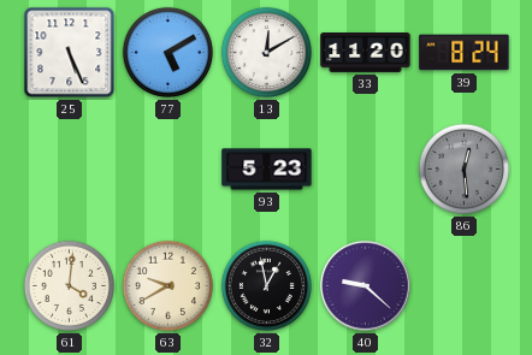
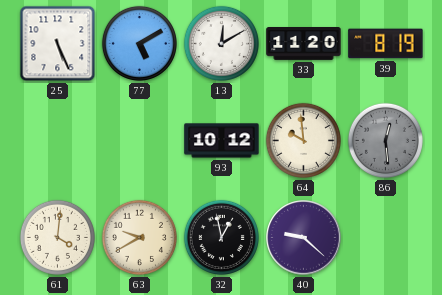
39: 8:24 -> 8:19 (386, 44)
93: 5:23 -> 10:12 (222, 141)
64: none -> 9:59 (303, 140)
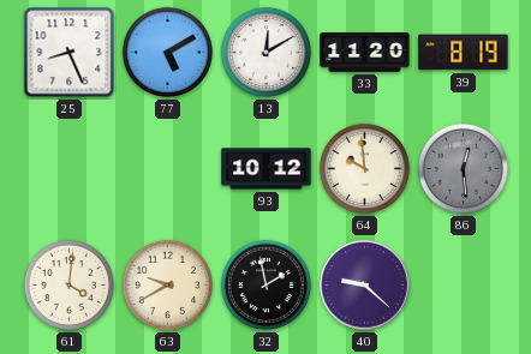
25: 5:26 -> 8:26 (70, 53)
32: 12:58 -> 1:58 (265, 284)
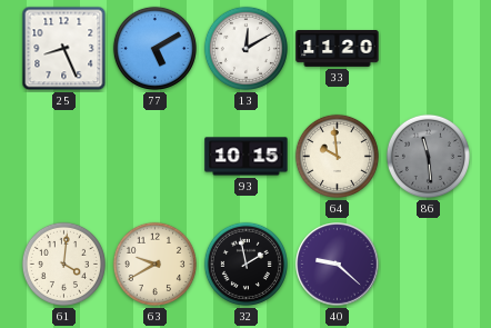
39: 8:19 -> none (464, 53)
93: 10:12 -> 10:15 (247, 157)
86: 12:29 -> 11:29 (428, 156)
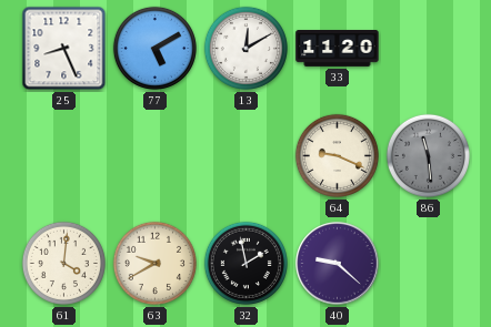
93: 10:15 -> none (247, 157)
64: 9:59 -> 9:19 (337, 155)
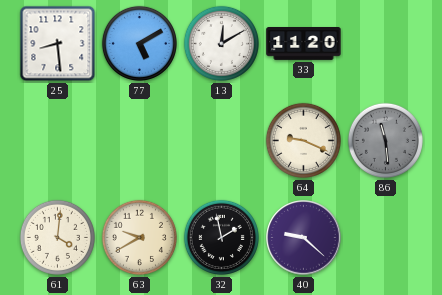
25: 8:26 -> 8:29 (58, 44)
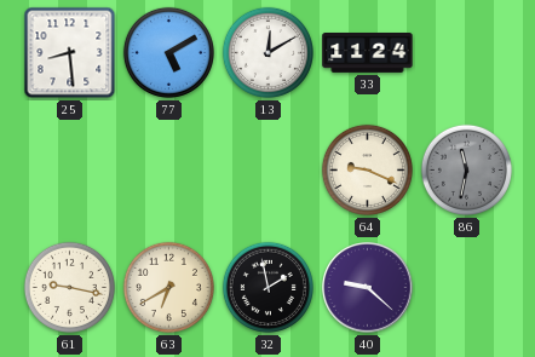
33: 11:20 -> 11:24 (368, 53)
86: 11:29 -> 11:32 (466, 169)
61: 4:01 -> 9:17 (69, 287)
63: 9:40 -> 6:40 (168, 287)
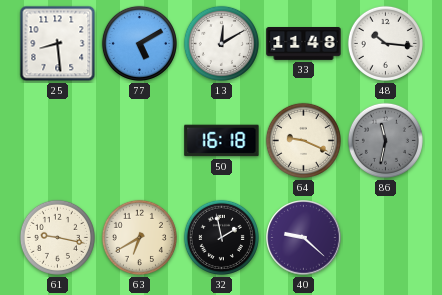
33: 11:24 -> 11:48 (304, 44)
48: none -> 10:16 (385, 43)
50: none -> 16:18 (222, 141)
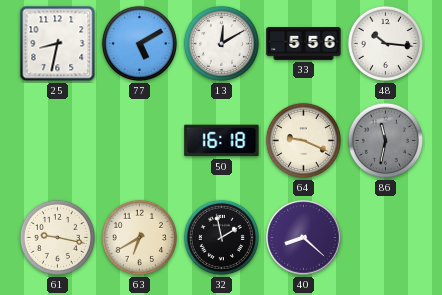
25: 8:29 -> 8:32 (58, 44)
33: 11:48 -> 5:56 (304, 44)
40: 9:22 -> 8:22 (304, 238)
